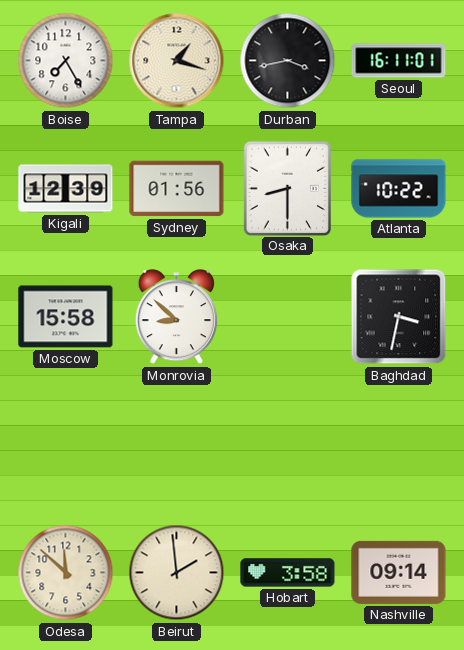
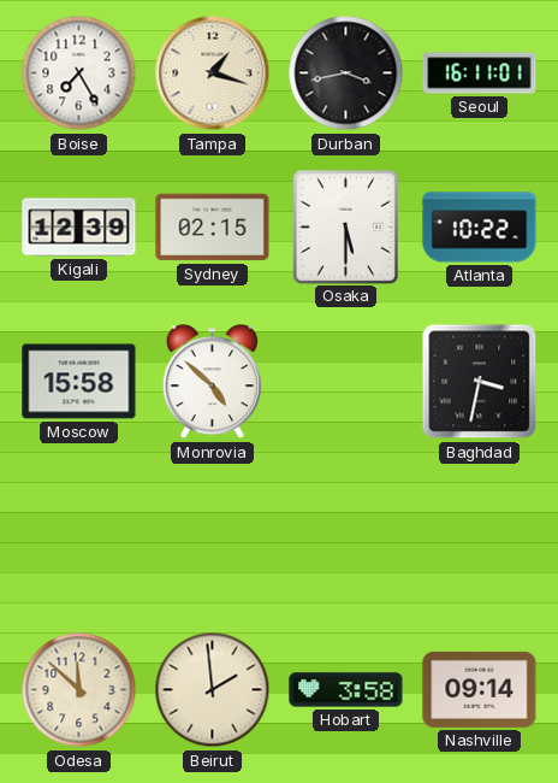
Sydney: 01:56 -> 02:15 (213, 228)
Osaka: 8:30 -> 5:30 (345, 226)
Monrovia: 8:52 -> 4:52 (212, 382)
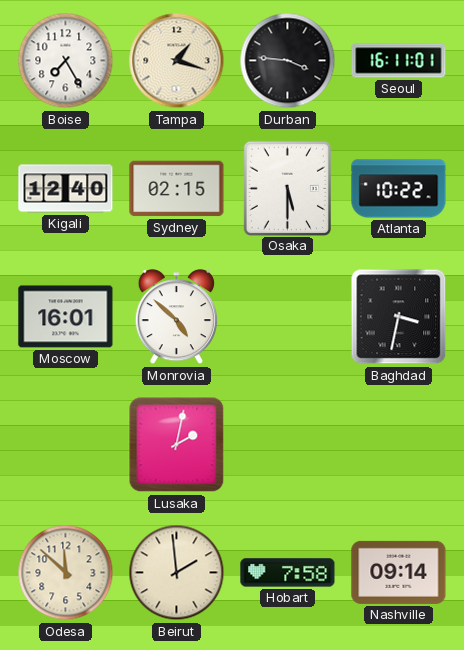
Durban: 3:43 -> 3:46 (288, 61)
Kigali: 12:39 -> 12:40 (66, 189)
Moscow: 15:58 -> 16:01 (66, 317)
Lusaka: none -> 2:02 (177, 445)
Hobart: 3:58 -> 7:58 (288, 573)
